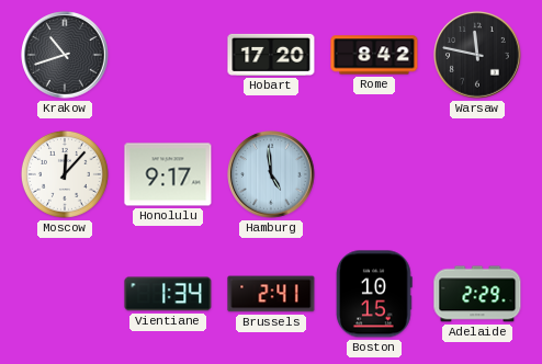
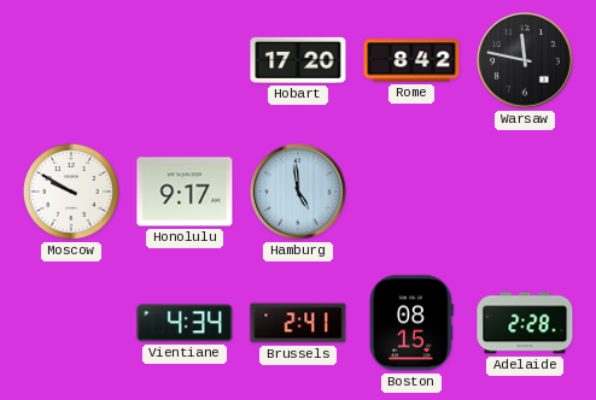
Krakow: 10:42 -> none (65, 55)
Moscow: 12:07 -> 9:50 (71, 192)
Vientiane: 1:34 -> 4:34 (185, 323)
Boston: 10:15 -> 08:15 (411, 323)
Adelaide: 2:29 -> 2:28 (525, 323)
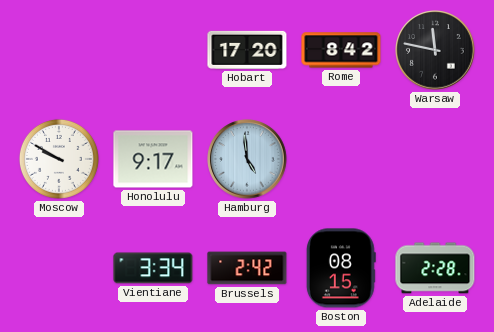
Vientiane: 4:34 -> 3:34 (153, 268)
Brussels: 2:41 -> 2:42 (247, 268)
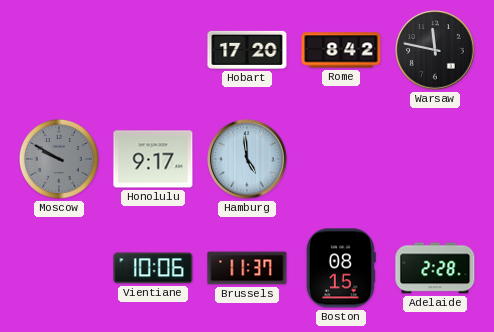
Moscow dial: white -> grey (59, 159)
Vientiane: 3:34 -> 10:06 (153, 268)
Brussels: 2:42 -> 11:37 (247, 268)
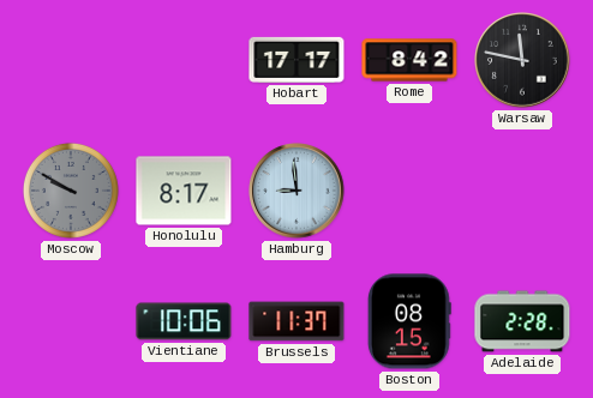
Hobart: 17:20 -> 17:17 (296, 60)
Honolulu: 9:17 -> 8:17 (184, 191)
Hamburg: 4:59 -> 8:59 (296, 191)
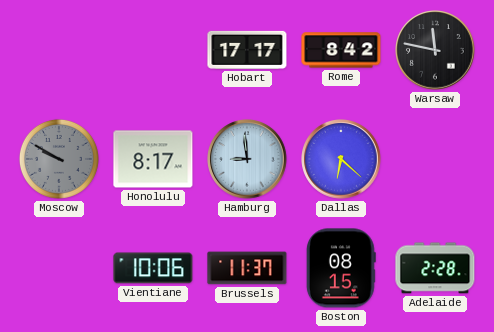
Dallas: none -> 6:22 (341, 159)
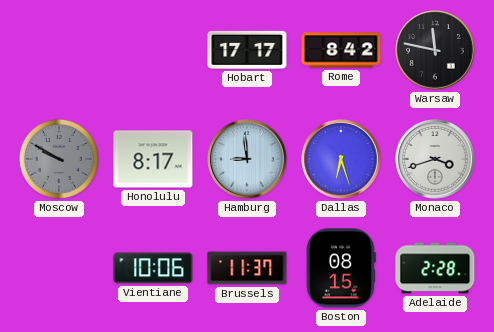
Dallas: 6:22 -> 6:27 (341, 159)
Monaco: none -> 3:42 (435, 159)
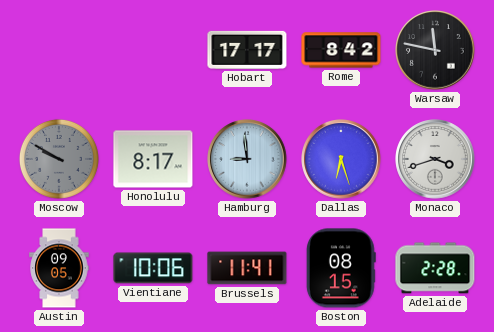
Austin: none -> 09:05 (59, 268)
Brussels: 11:37 -> 11:41 (247, 268)
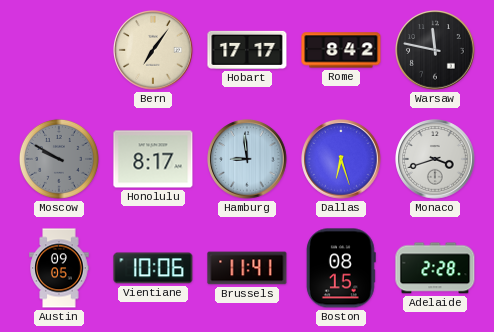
Bern: none -> 7:06 (153, 50)
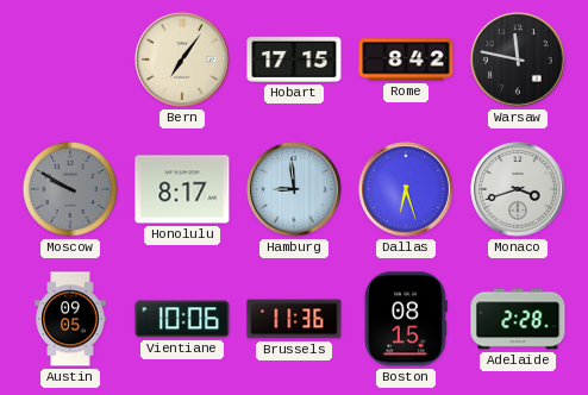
Hobart: 17:17 -> 17:15 (294, 59)
Brussels: 11:41 -> 11:36 (294, 319)
